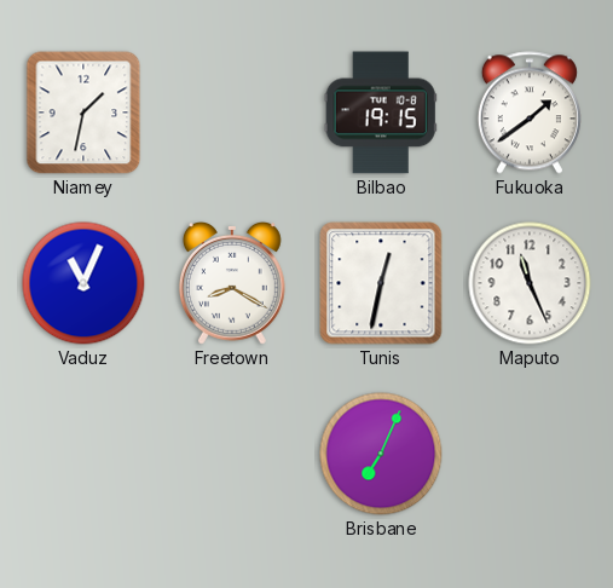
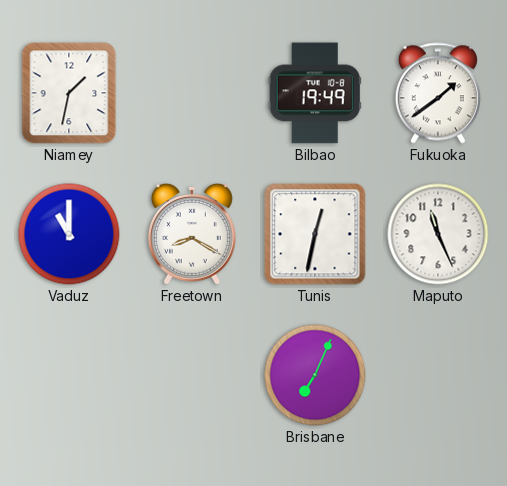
Bilbao: 19:15 -> 19:49 (315, 93)
Vaduz: 11:04 -> 11:00 (69, 234)
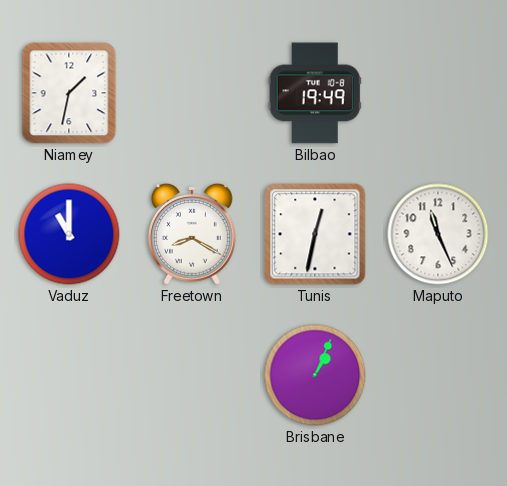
Fukuoka: 1:39 -> none (438, 93)
Brisbane: 7:04 -> 1:04 (315, 375)
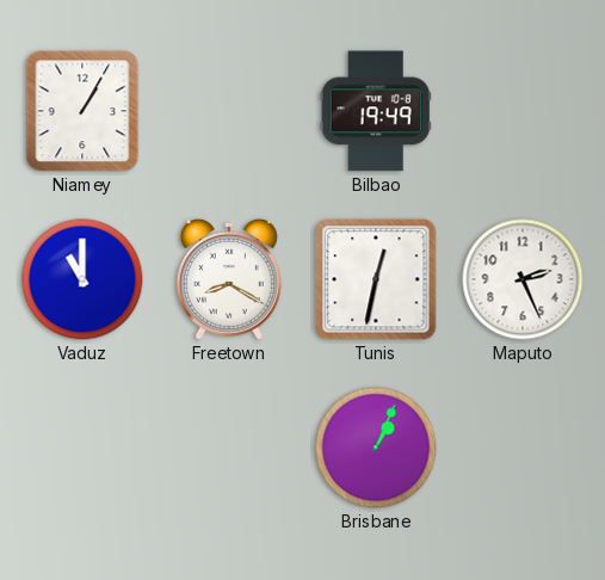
Niamey: 1:32 -> 1:05 (82, 111)
Maputo: 11:26 -> 2:26 (523, 279)
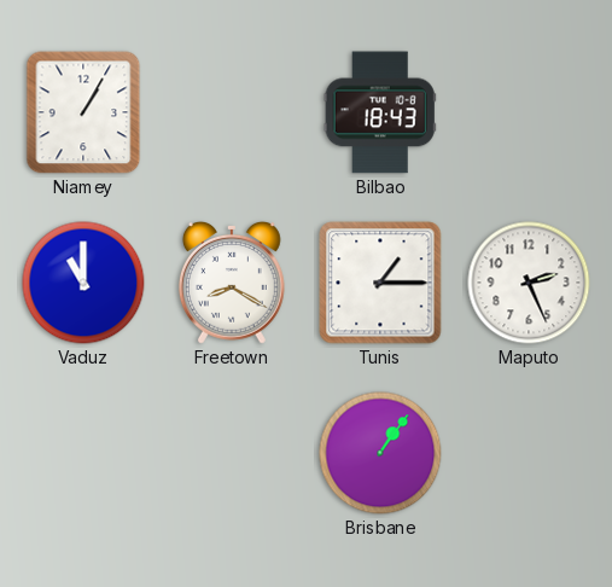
Bilbao: 19:49 -> 18:43 (380, 112)
Tunis: 12:32 -> 1:15 (380, 283)
Brisbane: 1:04 -> 1:06 (380, 453)
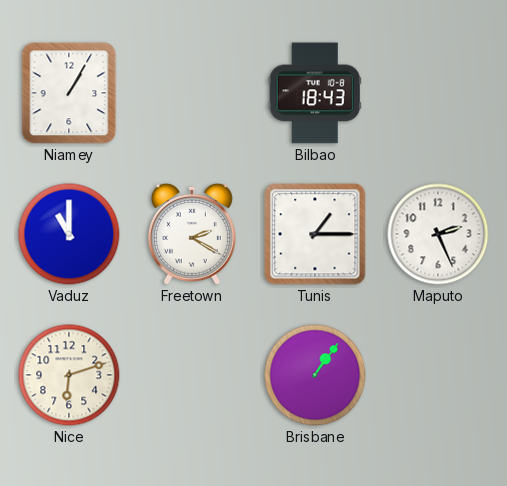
Freetown: 8:20 -> 2:20 (192, 234)
Nice: none -> 6:12 (69, 375)
